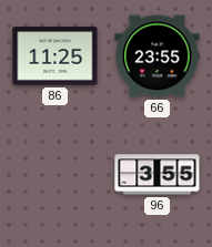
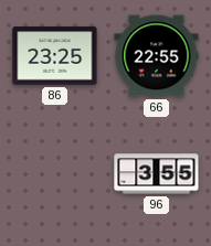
86: 11:25 -> 23:25 (55, 56)
66: 23:55 -> 22:55 (157, 56)
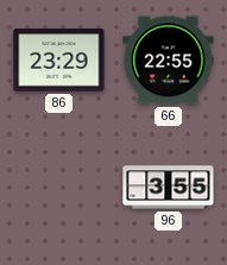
86: 23:25 -> 23:29 (59, 61)
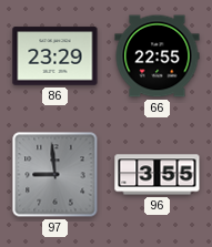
97: none -> 8:59 (55, 175)
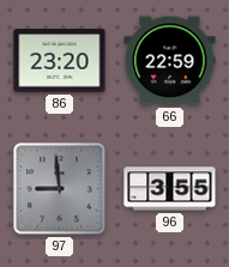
86: 23:29 -> 23:20 (60, 61)
66: 22:55 -> 22:59 (170, 61)
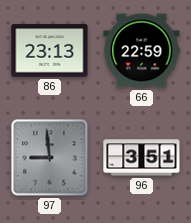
86: 23:20 -> 23:13 (50, 51)
96: 3:55 -> 3:51 (142, 158)
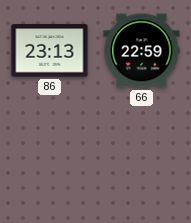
97: 8:59 -> none (50, 158)
96: 3:51 -> none (142, 158)
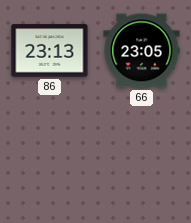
66: 22:59 -> 23:05 (142, 51)
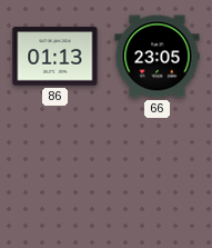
86: 23:13 -> 01:13 (55, 57)
